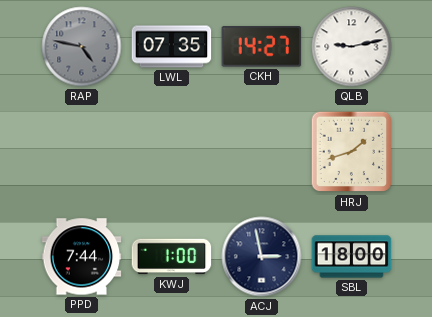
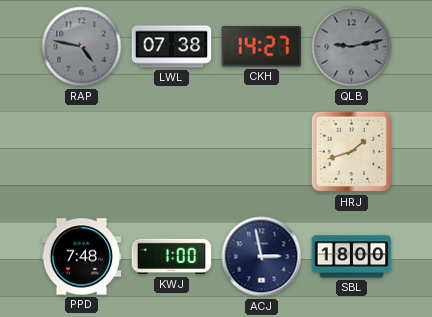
LWL: 07:35 -> 07:38 (172, 47)
QLB dial: white -> grey (352, 47)
PPD: 7:44 -> 7:48 (82, 257)
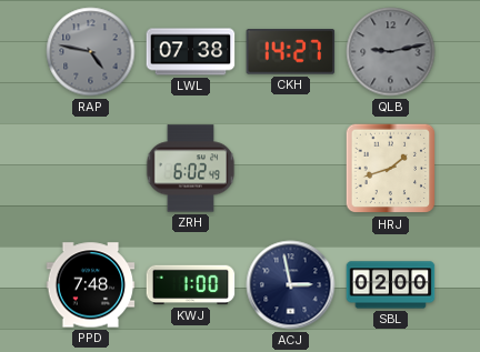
ZRH: none -> 6:02 (191, 169)
SBL: 18:00 -> 02:00 (391, 285)
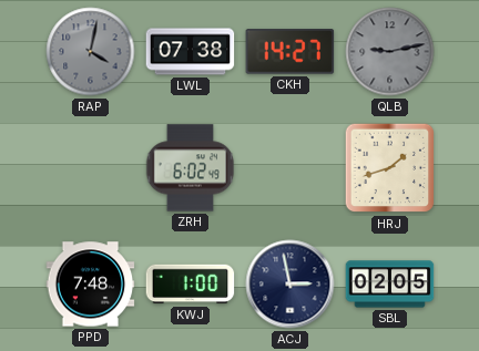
RAP: 4:47 -> 4:02 (91, 52)
SBL: 02:00 -> 02:05 (390, 285)
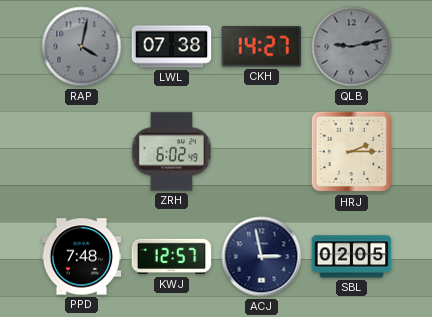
HRJ: 1:42 -> 2:15 (352, 152)
KWJ: 1:00 -> 12:57 (172, 257)
